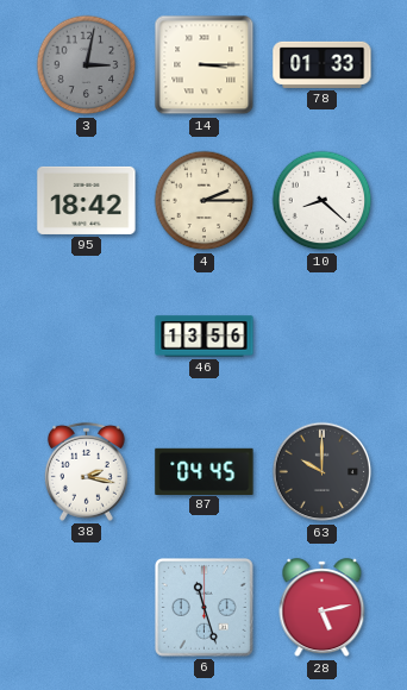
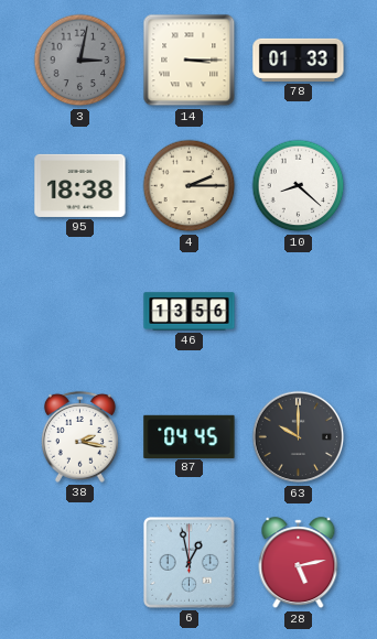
95: 18:42 -> 18:38 (80, 185)
6: 11:27 -> 12:58 (190, 563)
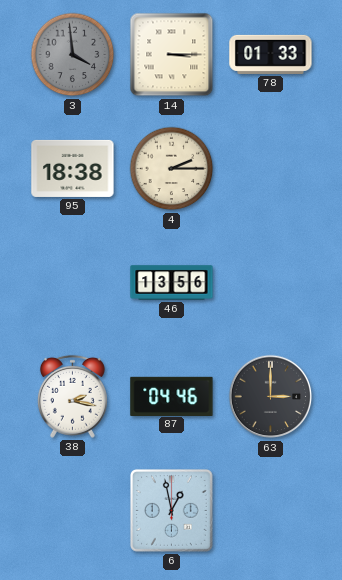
3: 3:02 -> 3:59 (73, 55)
10: 8:22 -> none (299, 186)
87: 04:45 -> 04:46 (172, 396)
63: 10:00 -> 3:00 (271, 397)
28: 5:13 -> none (299, 563)
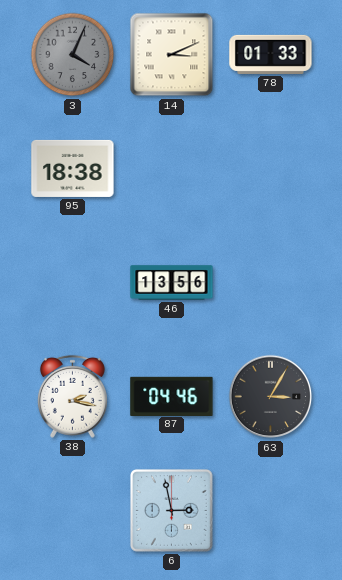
3: 3:59 -> 4:04 (73, 55)
14: 3:15 -> 3:11 (172, 55)
4: 2:15 -> none (172, 169)
63: 3:00 -> 3:05 (271, 397)
6: 12:58 -> 2:58 (172, 511)
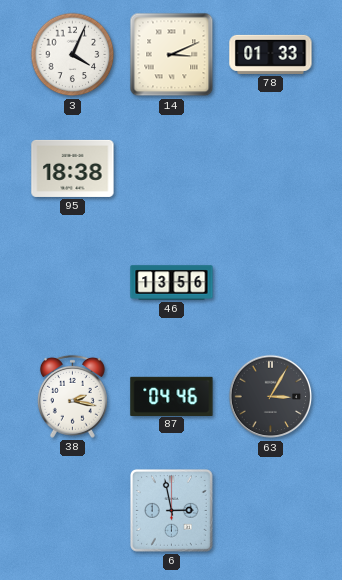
3 dial: grey -> white (73, 55)
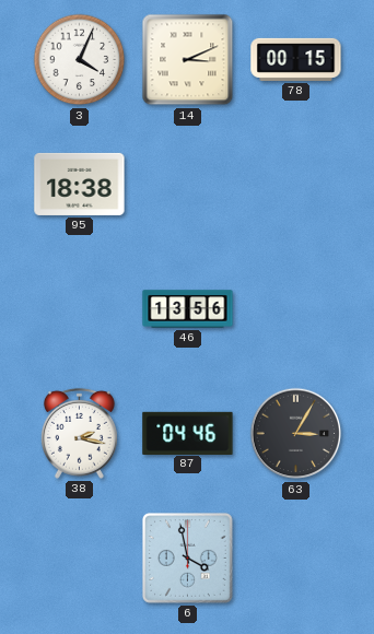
78: 01:33 -> 00:15 (296, 59)
6: 2:58 -> 3:58 (188, 559)
